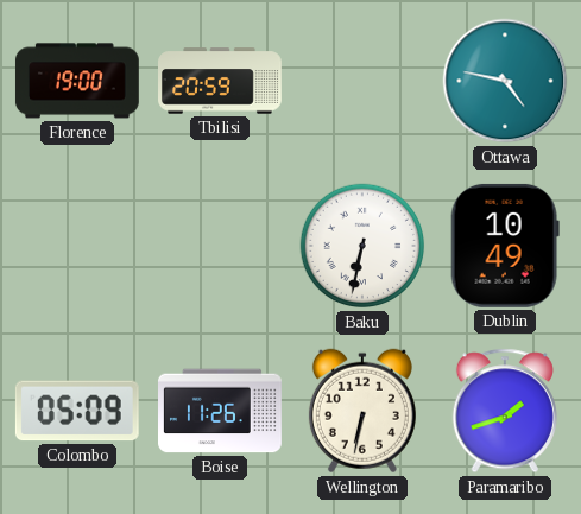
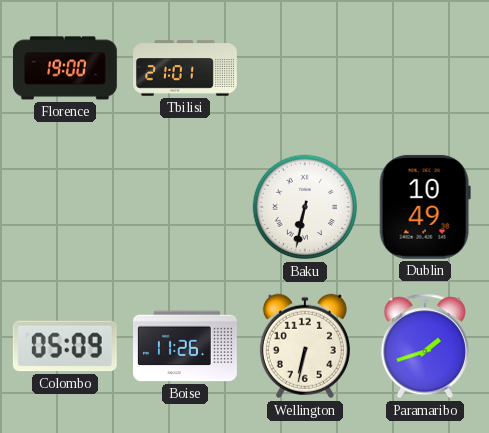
Tbilisi: 20:59 -> 21:01 (186, 68)
Ottawa: 4:47 -> none (505, 81)
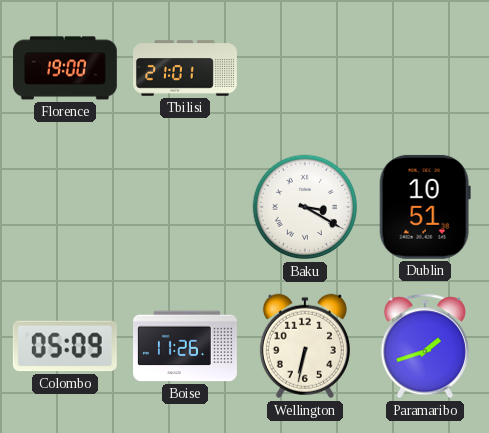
Baku: 6:32 -> 3:20 (305, 207)
Dublin: 10:49 -> 10:51 (425, 207)
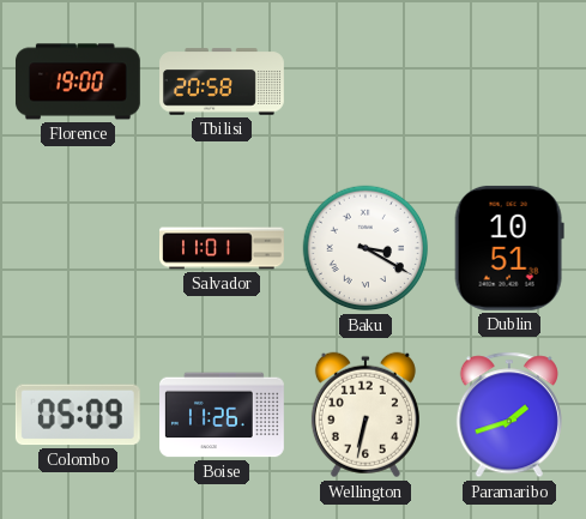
Tbilisi: 21:01 -> 20:58 (223, 82)
Salvador: none -> 11:01 (223, 248)
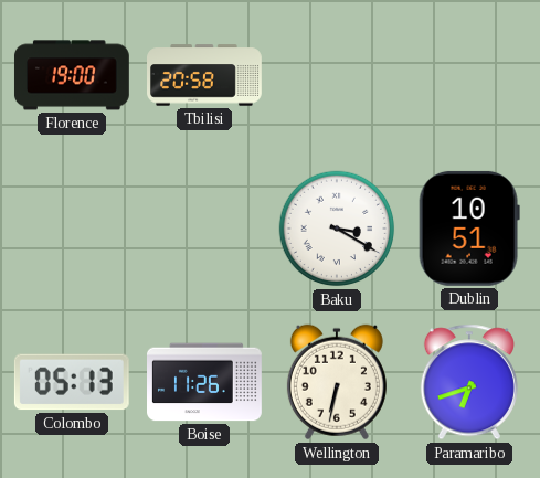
Salvador: 11:01 -> none (223, 248)
Colombo: 05:09 -> 05:13 (72, 382)
Paramaribo: 1:42 -> 6:42 (469, 382)
